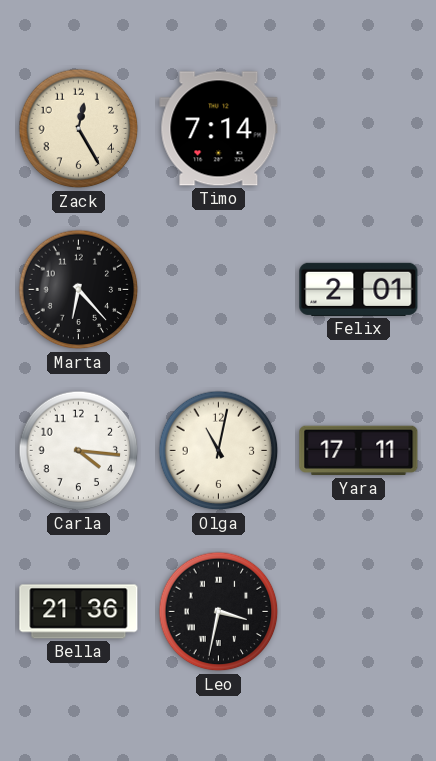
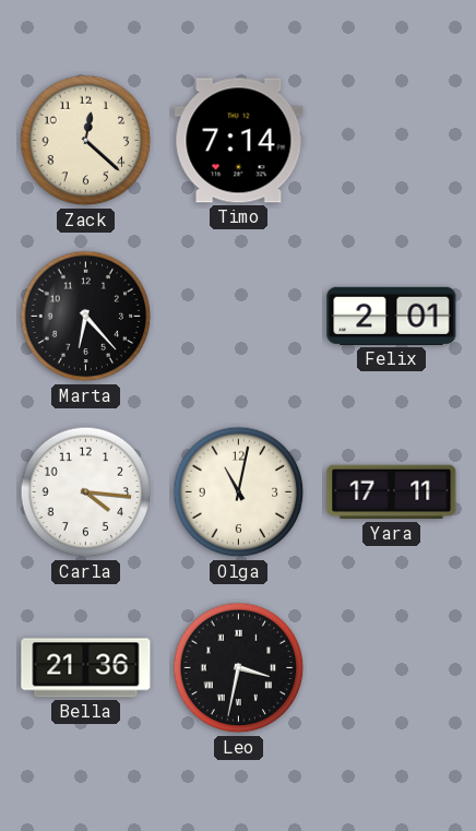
Zack: 12:25 -> 12:22 (86, 141)
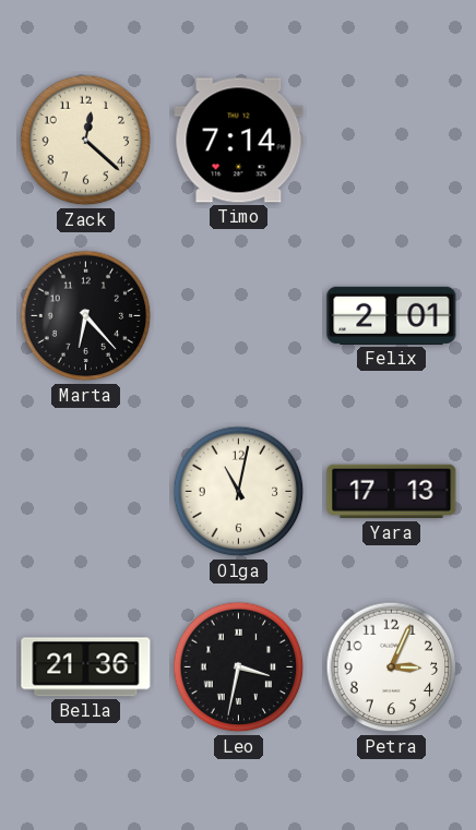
Carla: 4:16 -> none (86, 492)
Yara: 17:11 -> 17:13 (392, 492)
Petra: none -> 3:04 (392, 667)
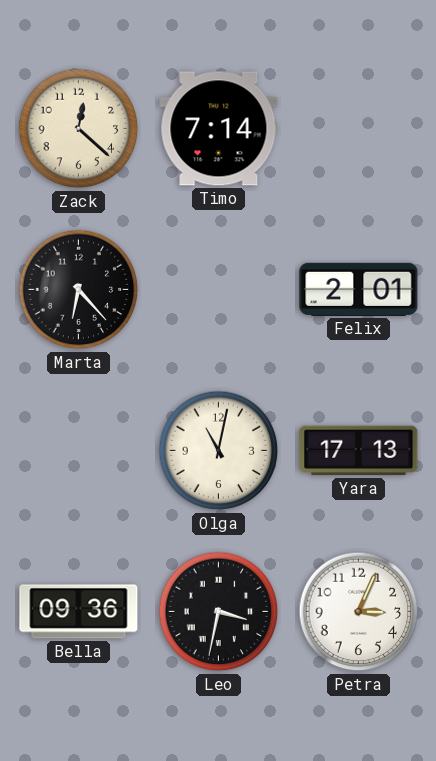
Bella: 21:36 -> 09:36 (79, 612)
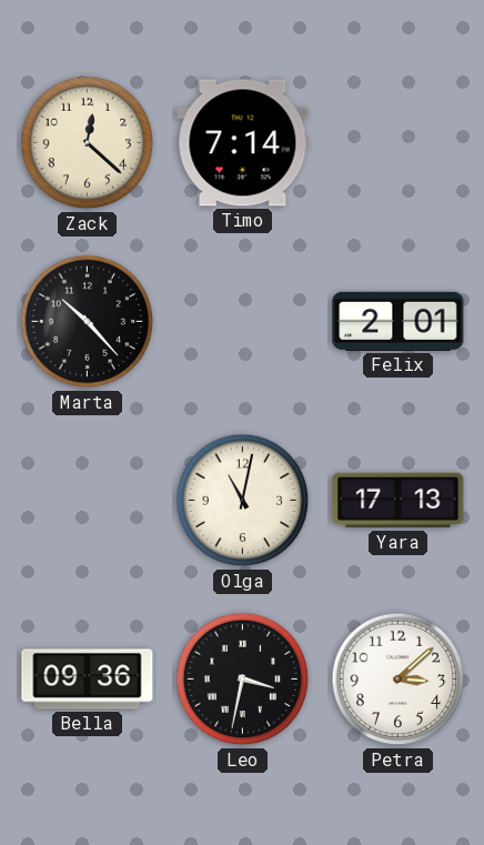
Marta: 6:23 -> 10:23 (88, 322)
Petra: 3:04 -> 3:08 (399, 680)
